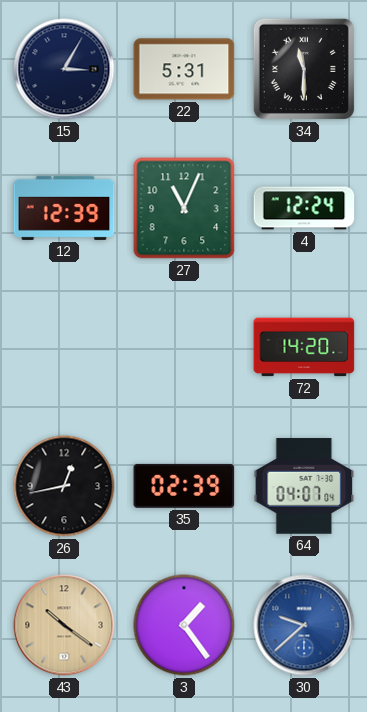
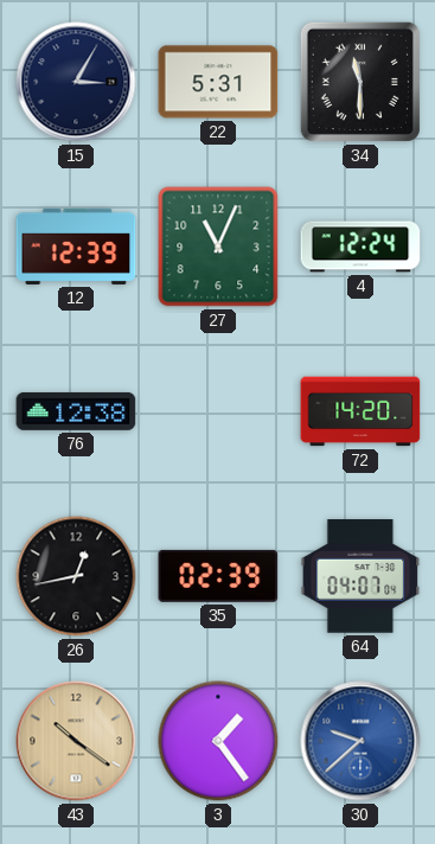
76: none -> 12:38 (76, 411)
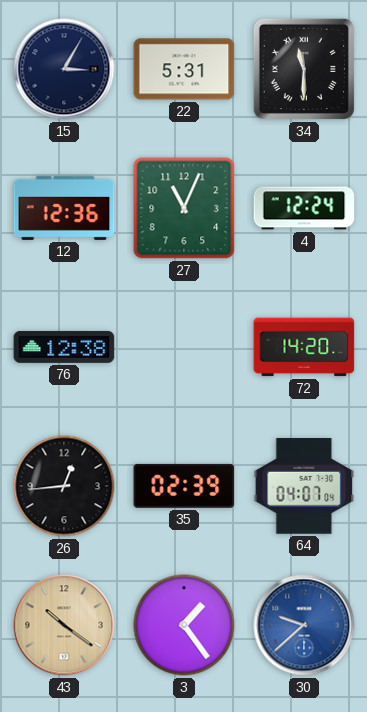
12: 12:39 -> 12:36 (64, 208)
26: 12:43 -> 12:44 (64, 486)
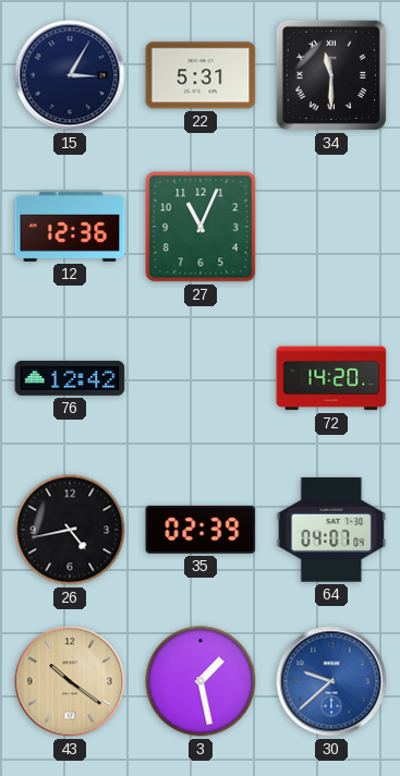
4: 12:24 -> none (304, 208)
76: 12:38 -> 12:42 (70, 378)
26: 12:44 -> 4:43 (70, 530)
3: 1:24 -> 1:28 (201, 681)
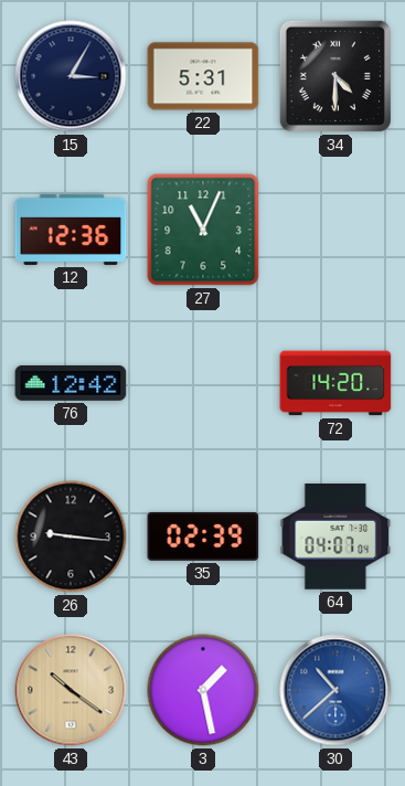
34: 11:30 -> 4:30 (335, 76)
26: 4:43 -> 9:16 (71, 537)
30: 9:38 -> 10:38 (335, 690)
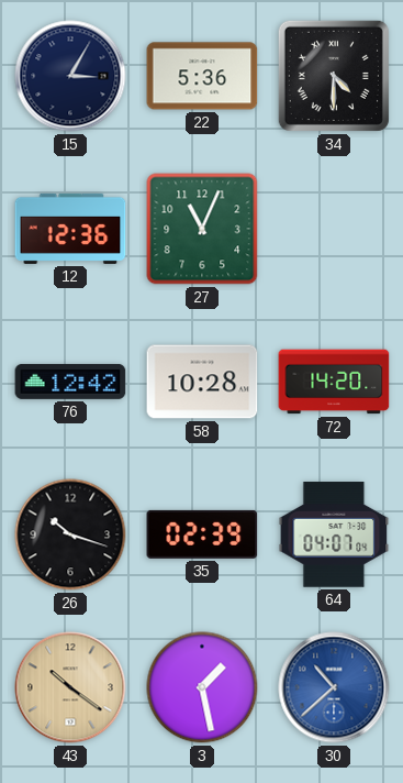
22: 5:31 -> 5:36 (202, 76)
58: none -> 10:28 (202, 382)
26: 9:16 -> 10:18 (70, 534)
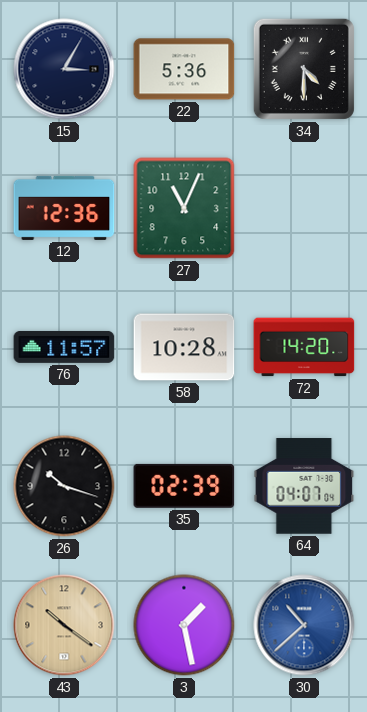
76: 12:42 -> 11:57 (64, 347)
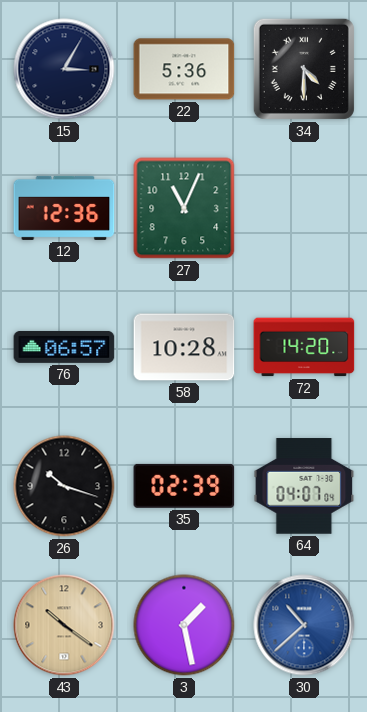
76: 11:57 -> 06:57 (64, 347)
